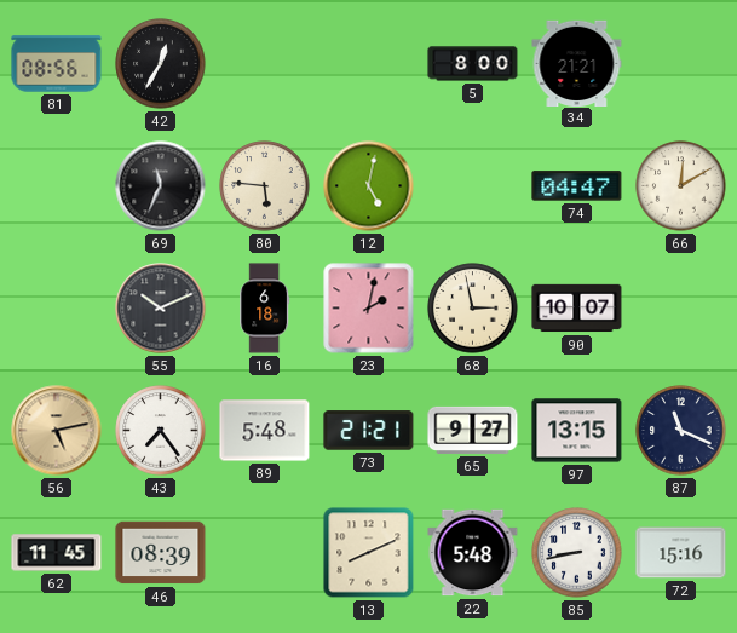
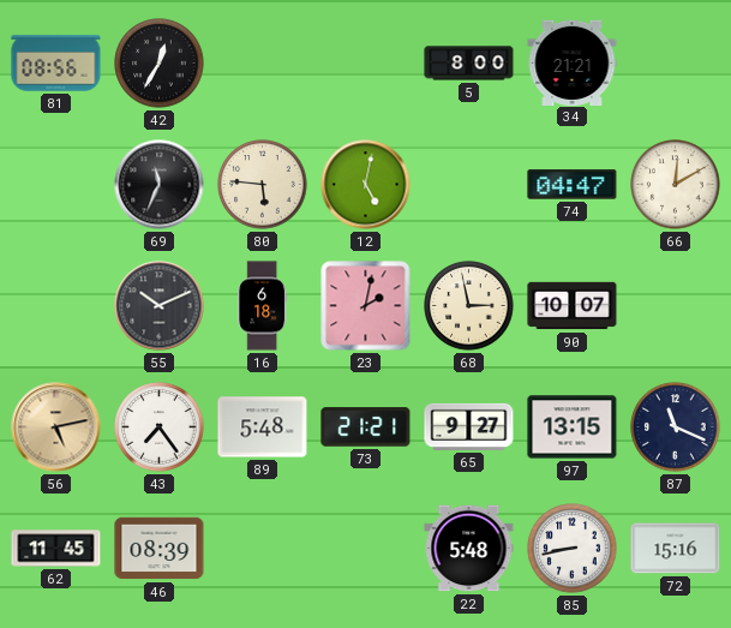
13: 8:11 -> none (369, 553)
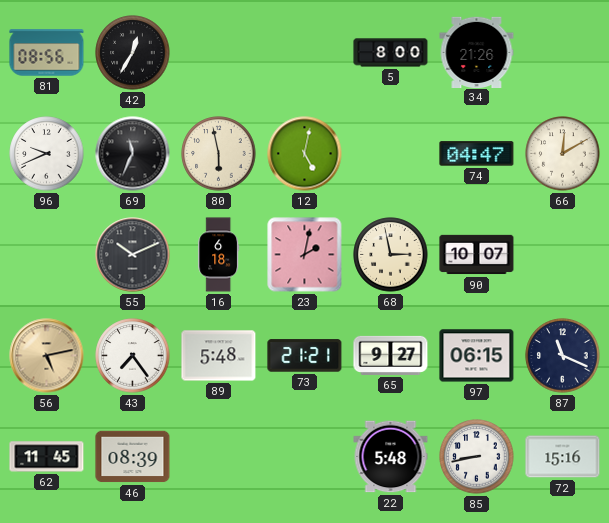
34: 21:21 -> 21:26 (477, 52)
96: none -> 9:41 (47, 154)
80: 5:46 -> 5:58 (219, 154)
97: 13:15 -> 06:15 (477, 356)
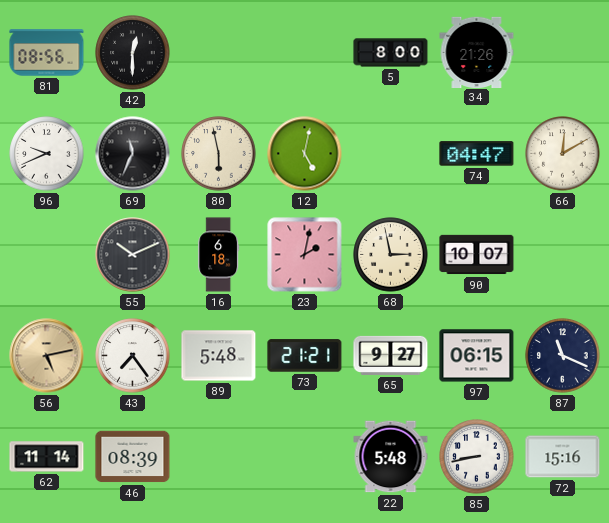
42: 12:35 -> 12:30 (133, 53)
62: 11:45 -> 11:14 (47, 457)
